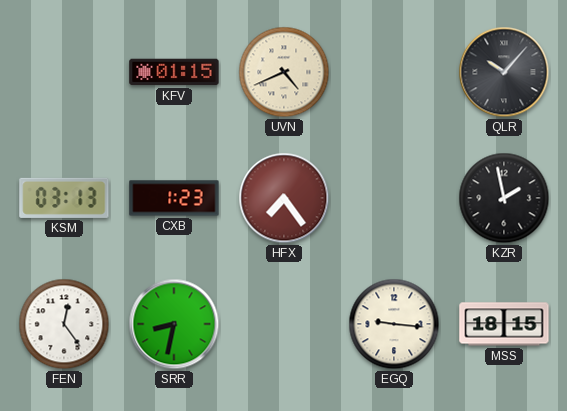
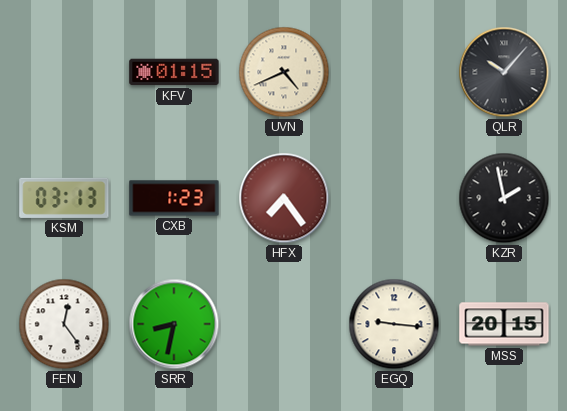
MSS: 18:15 -> 20:15 (504, 324)
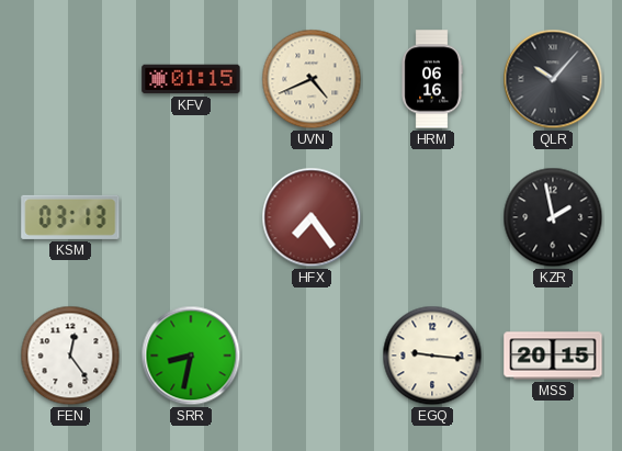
HRM: none -> 06:16 (432, 79)
CXB: 1:23 -> none (174, 198)
